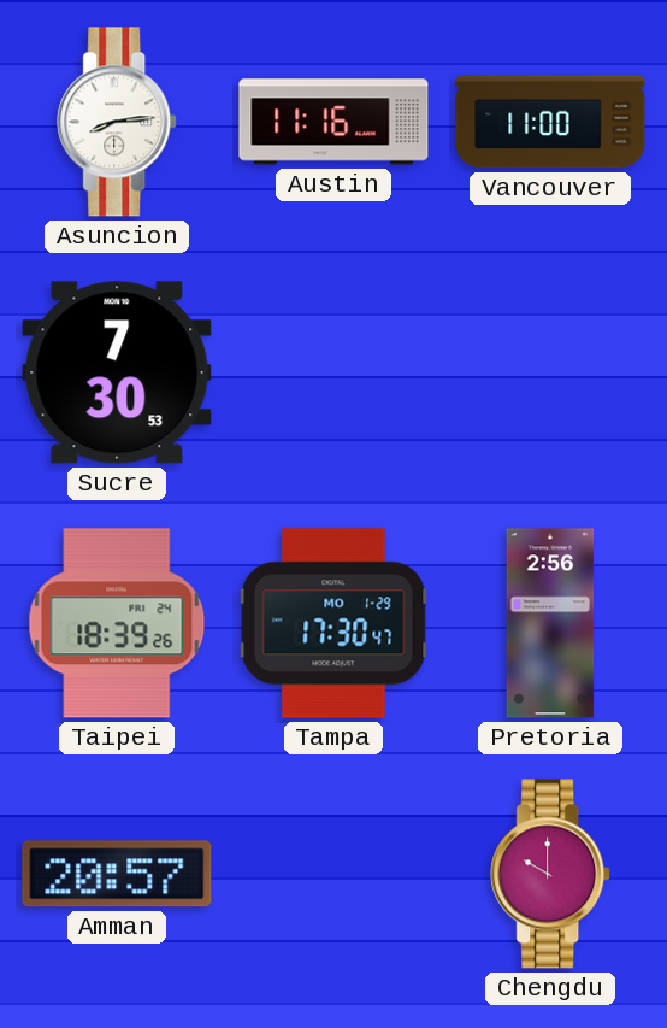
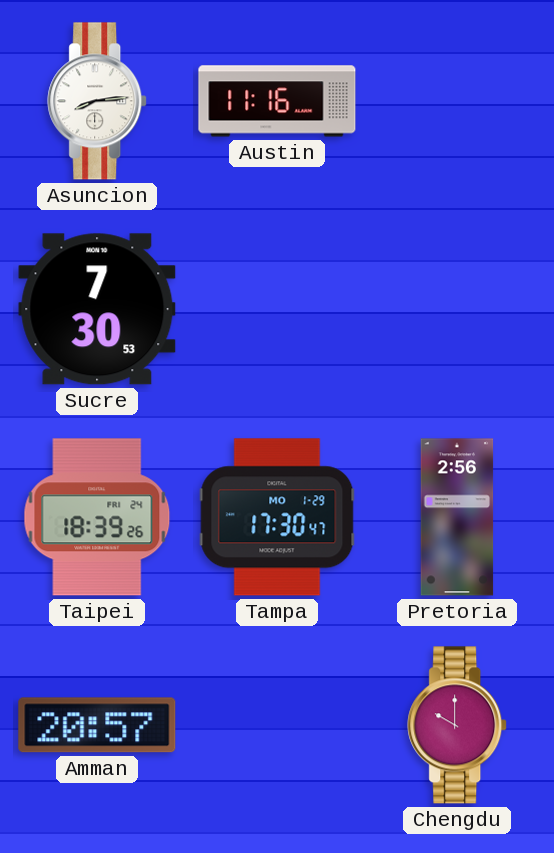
Vancouver: 11:00 -> none (550, 122)
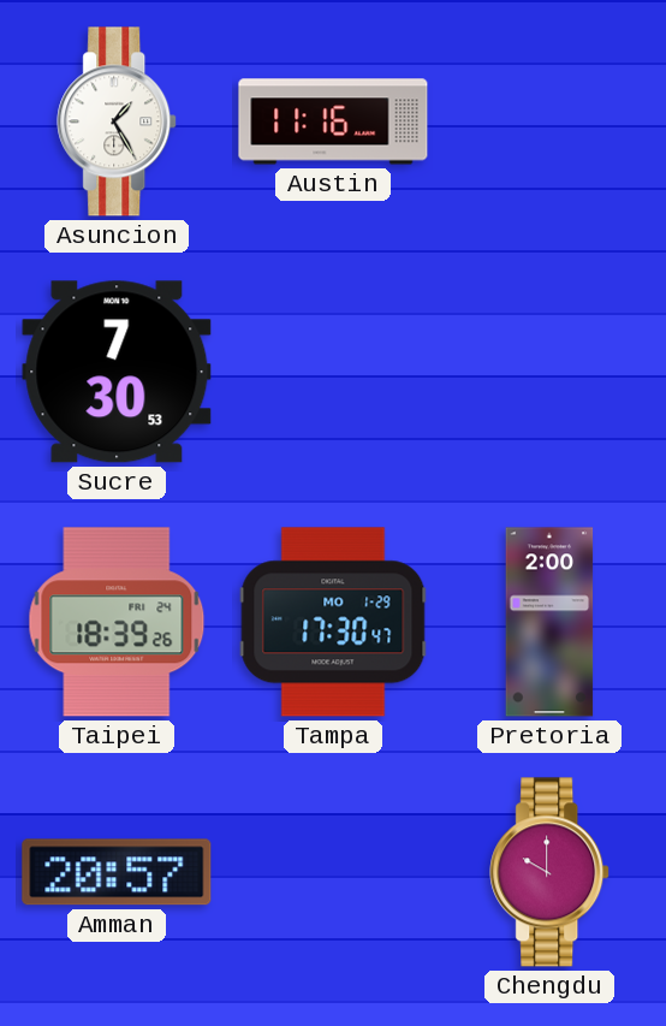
Asuncion: 8:14 -> 1:25 (118, 121)
Pretoria: 2:56 -> 2:00 (549, 622)
